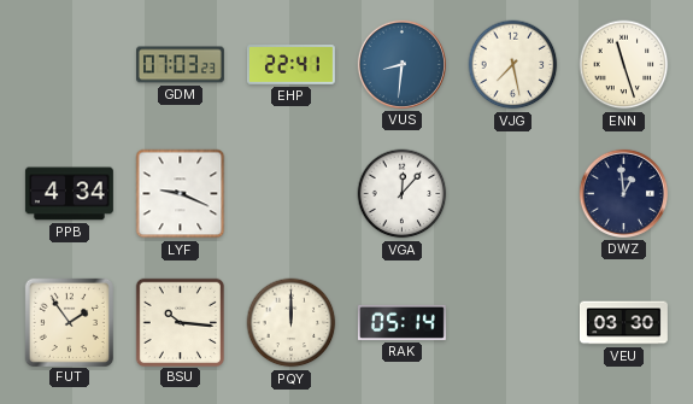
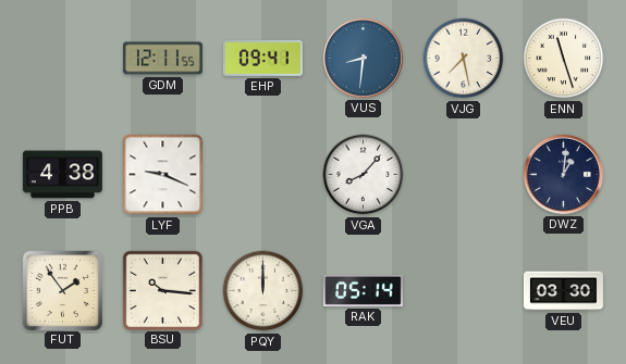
GDM: 07:03 -> 12:11 (162, 59)
EHP: 22:41 -> 09:41 (262, 59)
PPB: 4:34 -> 4:38 (62, 175)
VGA: 12:07 -> 8:07 (364, 175)
DWZ: 12:59 -> 1:01 (563, 174)
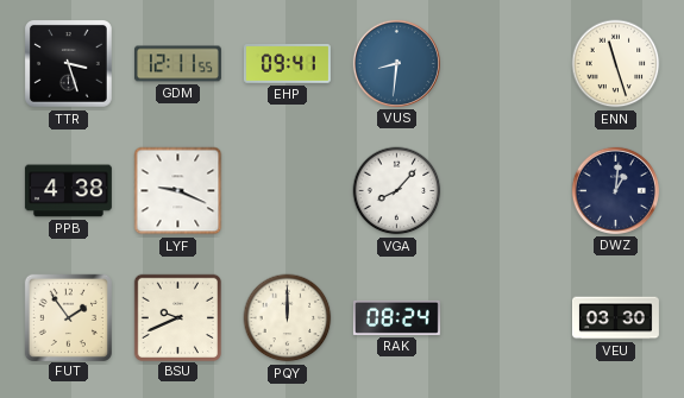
TTR: none -> 3:27 (69, 64)
VJG: 7:28 -> none (464, 59)
BSU: 10:16 -> 9:41 (177, 317)
RAK: 05:14 -> 08:24 (396, 317)
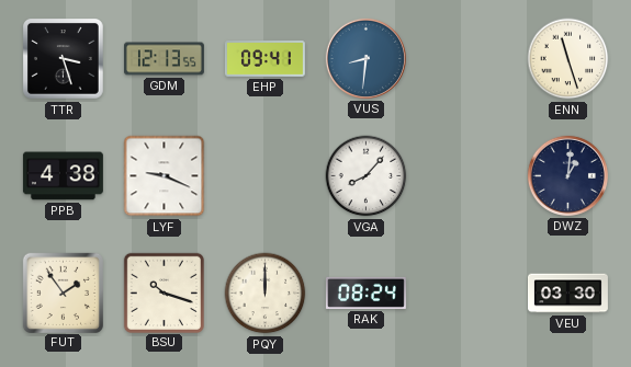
GDM: 12:11 -> 12:13 (164, 59)
BSU: 9:41 -> 10:18 (164, 293)
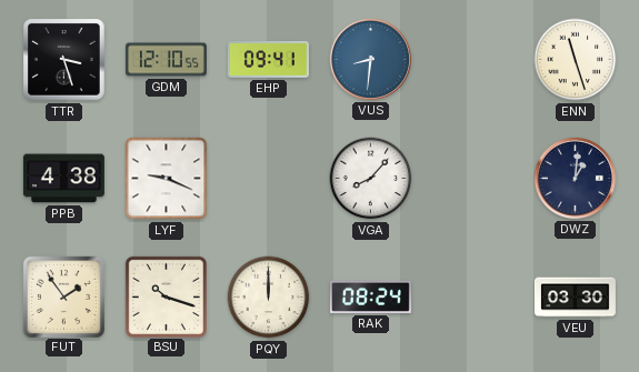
GDM: 12:13 -> 12:10 (166, 60)
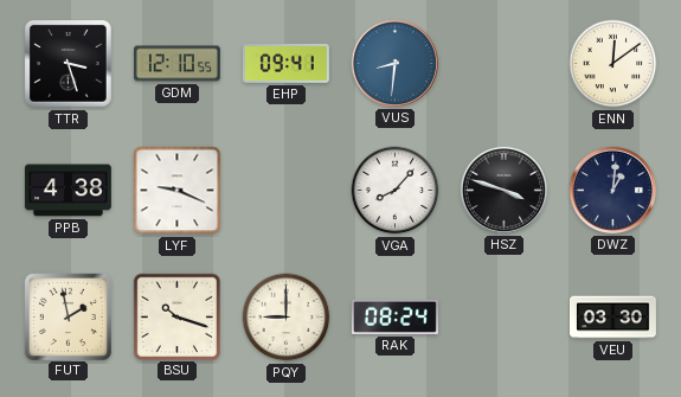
ENN: 11:27 -> 12:09 (613, 64)
HSZ: none -> 3:48 (503, 190)
FUT: 1:54 -> 1:58 (68, 316)
PQY: 12:00 -> 9:00 (287, 318)
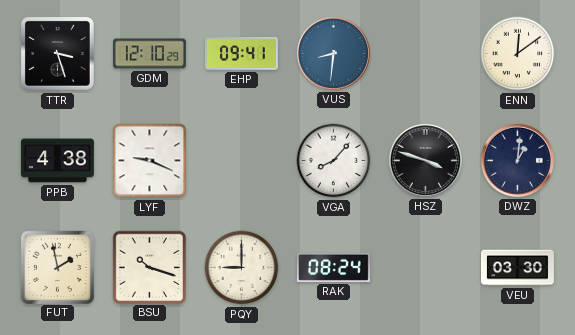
GDM: 12:10:55 -> 12:10:29 (149, 54)
